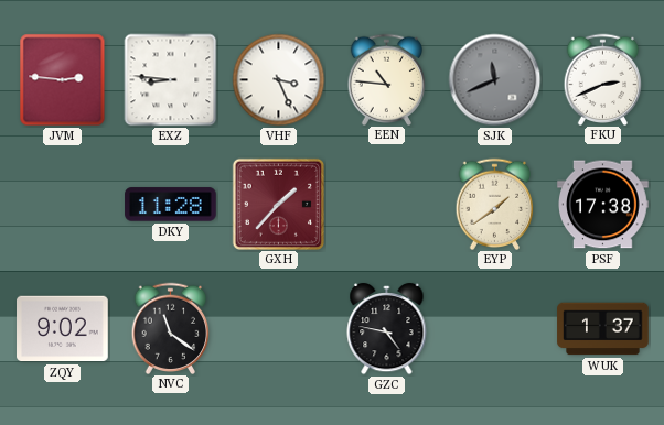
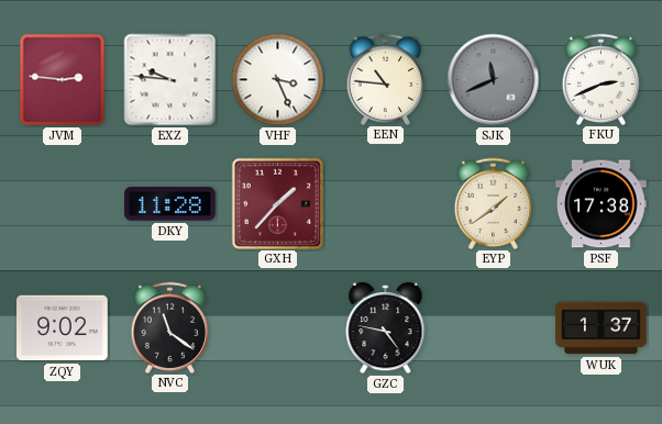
EXZ: 8:46 -> 9:46 (170, 80)
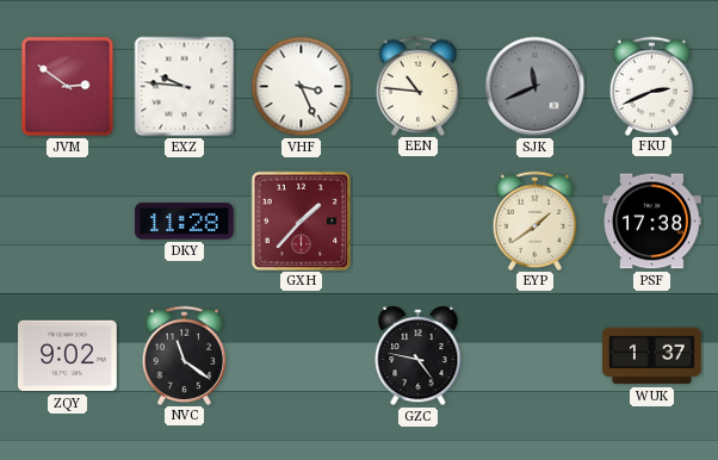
JVM: 2:46 -> 2:51 (68, 87)
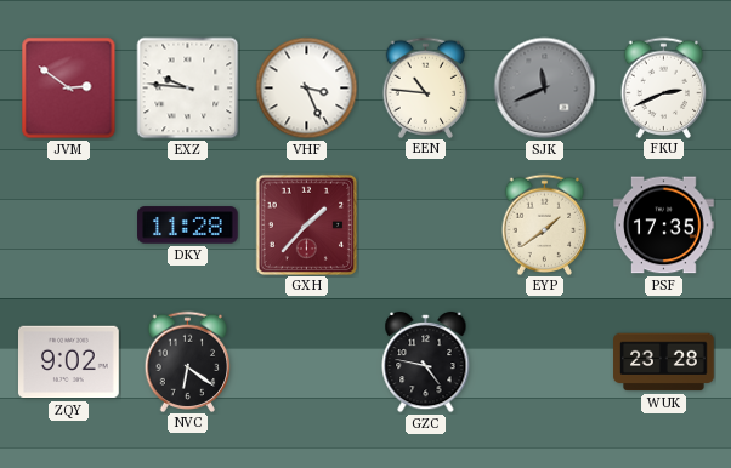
PSF: 17:38 -> 17:35 (664, 226)
NVC: 11:21 -> 6:21 (188, 361)
WUK: 1:37 -> 23:28 (664, 363)
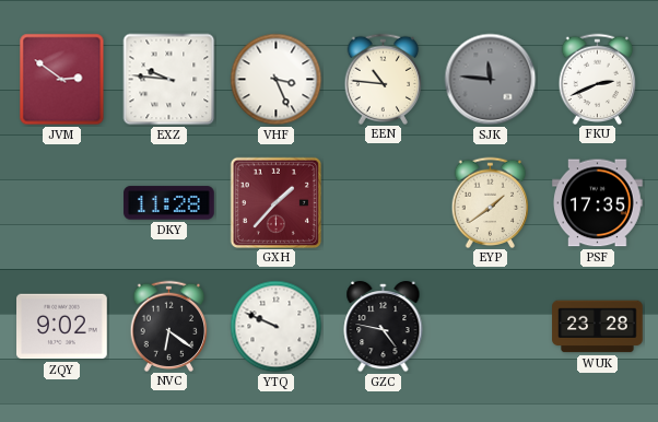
SJK: 11:41 -> 11:46 (491, 80)
YTQ: none -> 9:49 (277, 327)
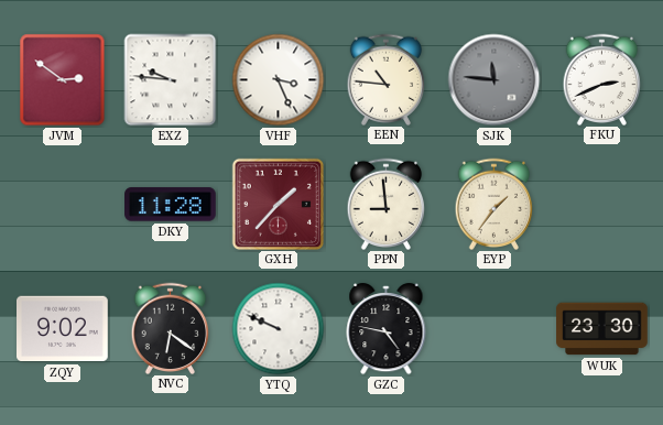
PPN: none -> 8:59 (387, 204)
EYP: 1:39 -> 1:36 (494, 204)
PSF: 17:35 -> none (598, 203)
WUK: 23:28 -> 23:30 (602, 329)
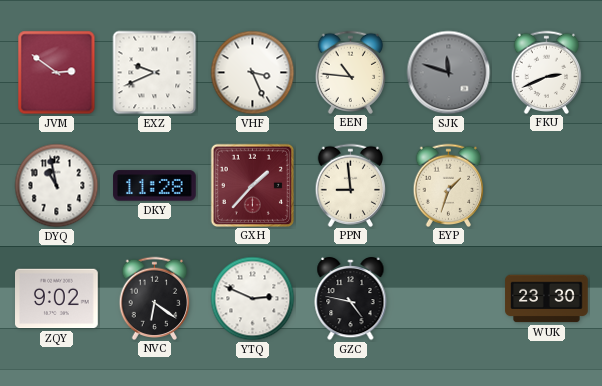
EXZ: 9:46 -> 9:41 (155, 73)
SJK: 11:46 -> 11:48 (449, 73)
DYQ: none -> 10:58 (57, 186)
EYP: 1:36 -> 1:33 (449, 185)
YTQ: 9:49 -> 2:49 (253, 299)
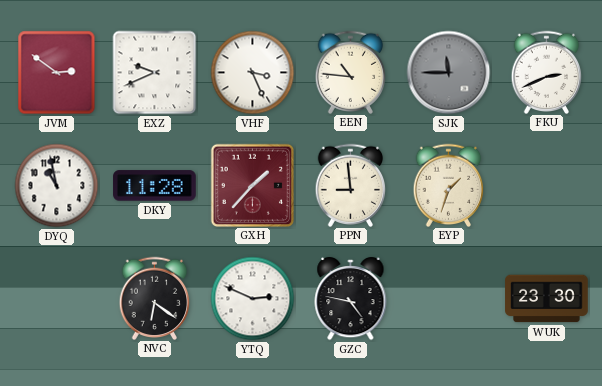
SJK: 11:48 -> 11:45 (449, 73)
ZQY: 9:02 -> none (57, 299)
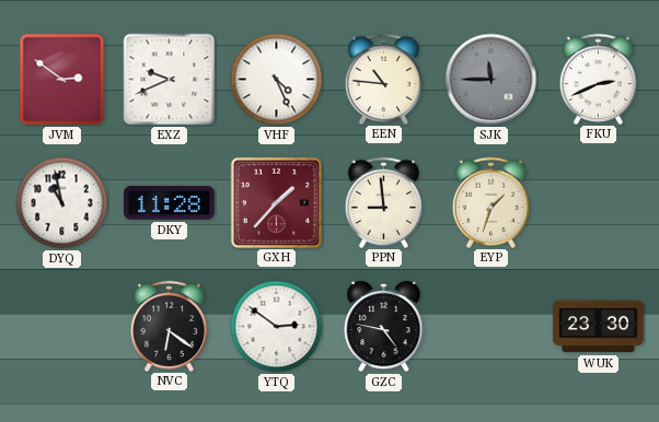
VHF: 3:26 -> 4:26 (277, 80)
YTQ: 2:49 -> 2:51 (277, 327)
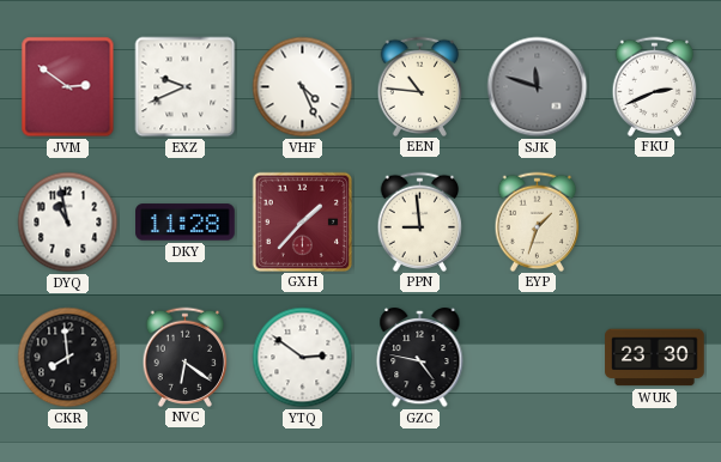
SJK: 11:45 -> 11:48 (538, 87)
CKR: none -> 7:59 (68, 358)
